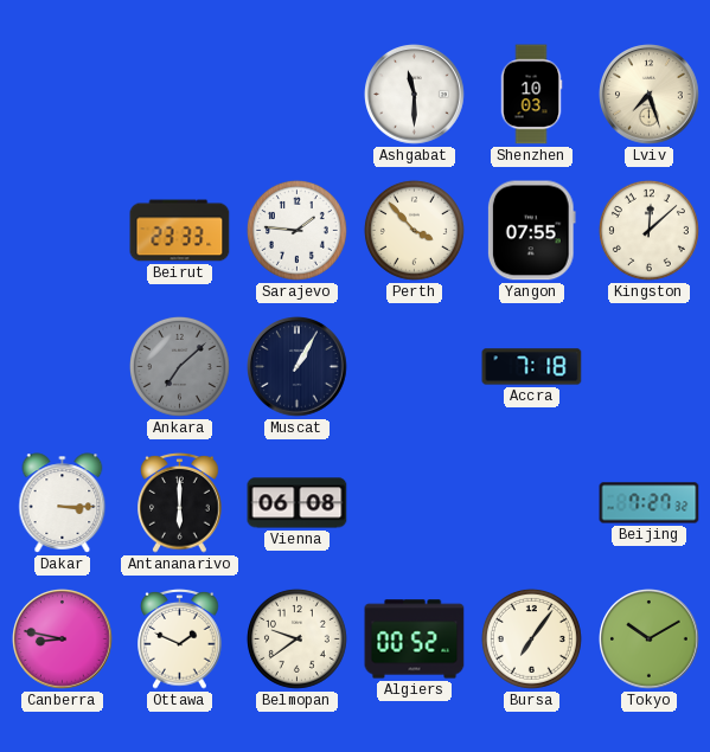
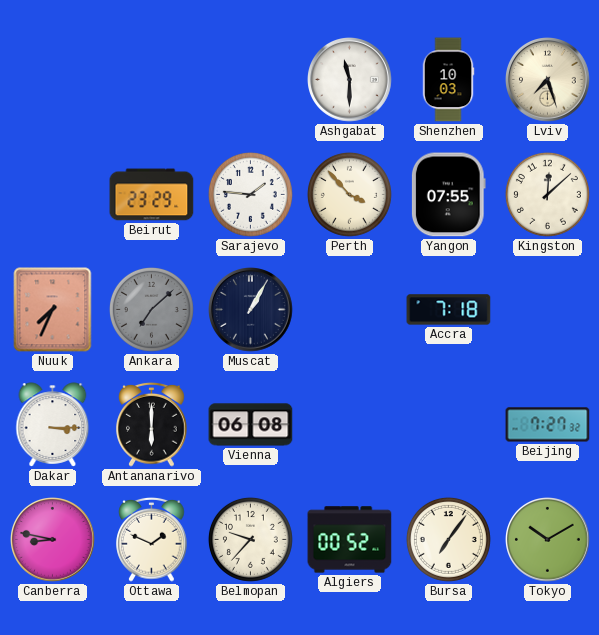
Beirut: 23:33 -> 23:29 (152, 195)
Nuuk: none -> 7:34 (53, 310)
Belmopan: 9:39 -> 9:37 (250, 539)
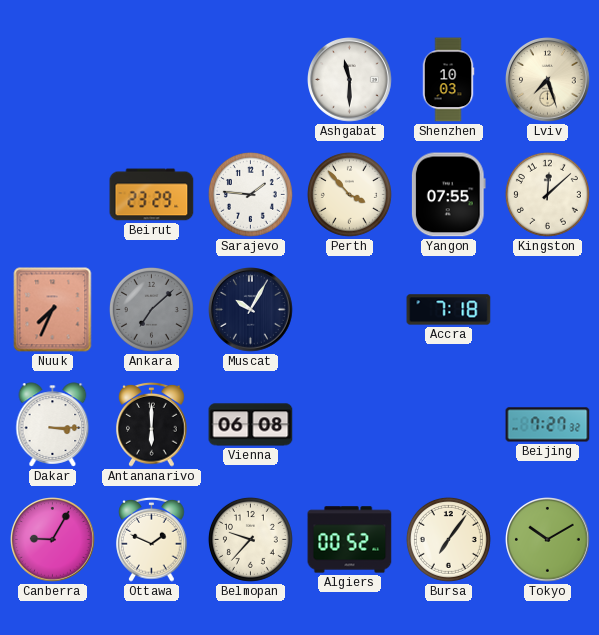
Muscat: 1:05 -> 10:05 (251, 310)
Canberra: 8:47 -> 9:05 (53, 540)
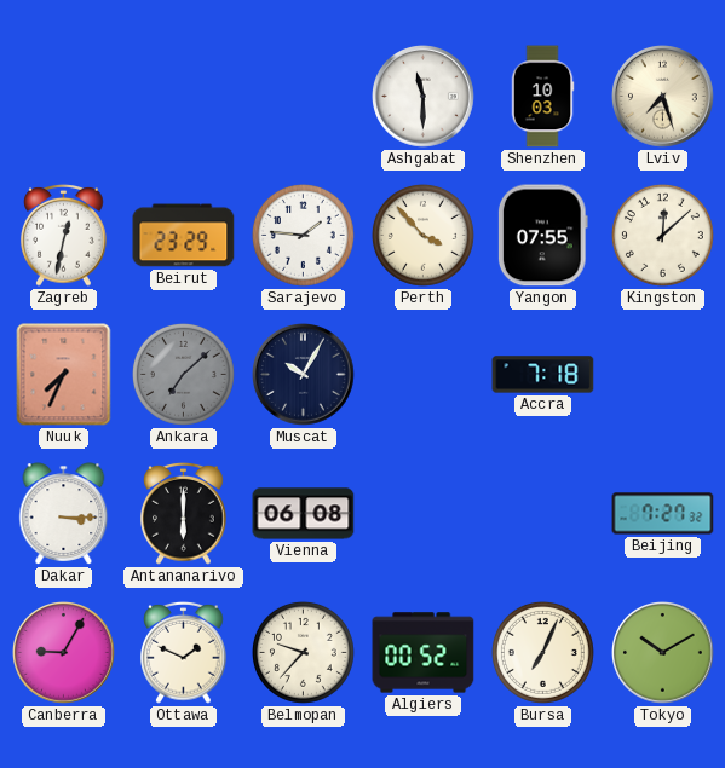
Zagreb: none -> 12:32 (64, 235)
Bursa: 7:06 -> 7:04 (542, 652)
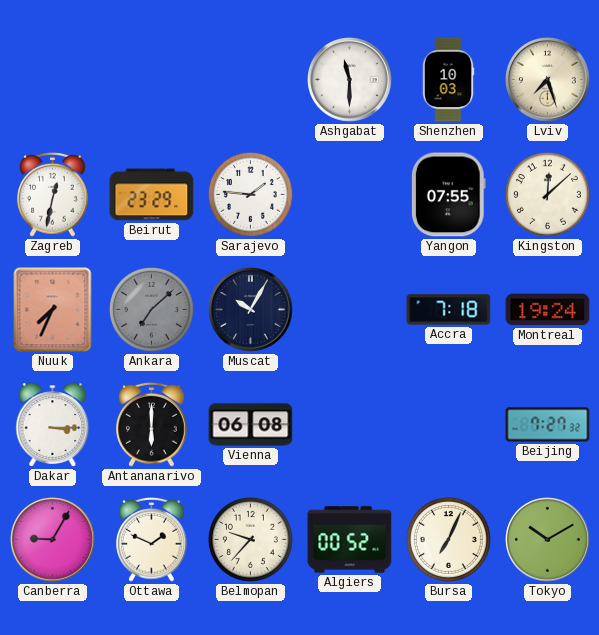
Perth: 3:53 -> none (422, 235)
Montreal: none -> 19:24 (548, 310)
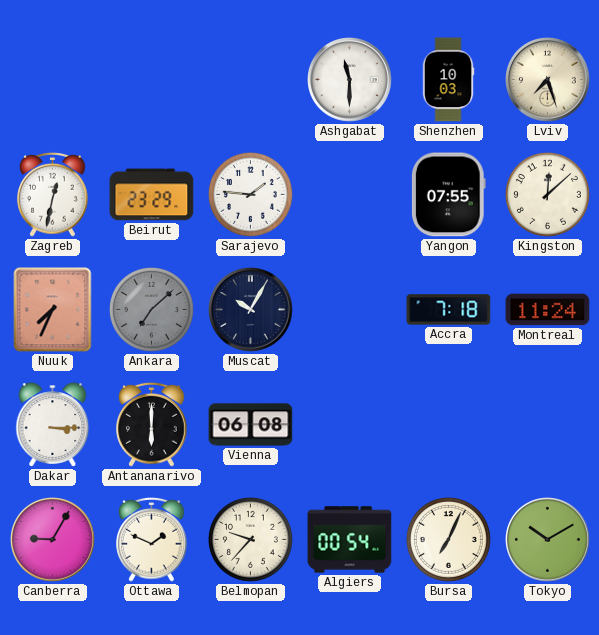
Montreal: 19:24 -> 11:24 (548, 310)
Beijing: 7:27 -> none (548, 425)
Algiers: 00:52 -> 00:54 (350, 540)
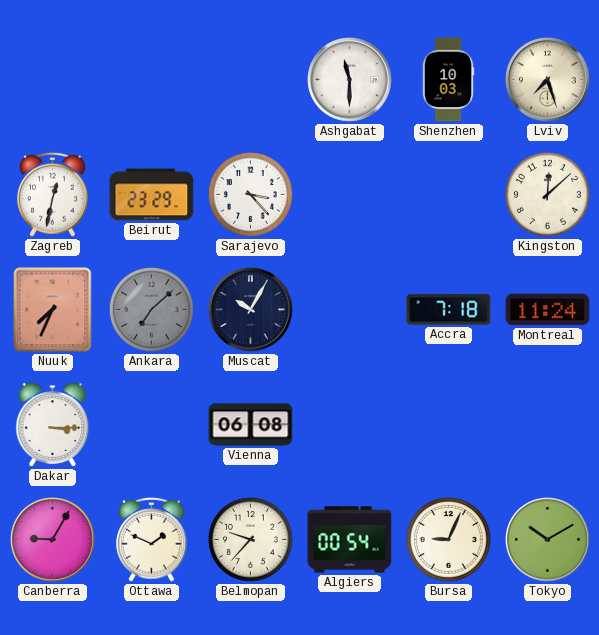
Sarajevo: 1:46 -> 3:23 (250, 194)
Yangon: 07:55 -> none (448, 195)
Antananarivo: 6:00 -> none (152, 424)
Bursa: 7:04 -> 9:04 (448, 539)
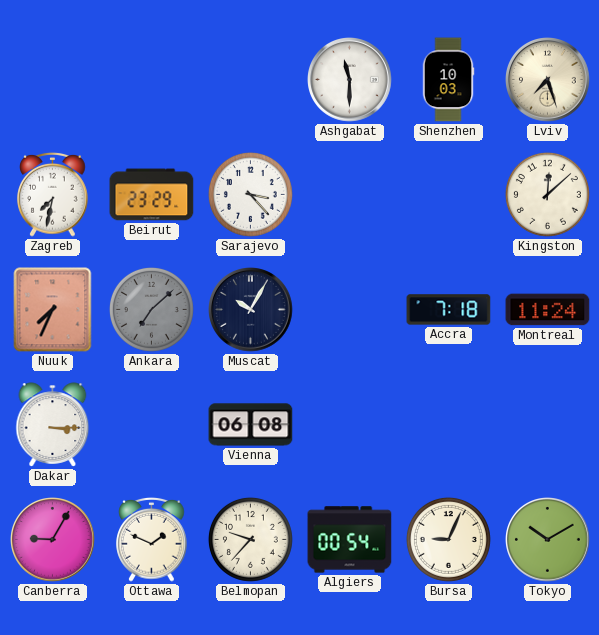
Zagreb: 12:32 -> 7:32 (53, 194)
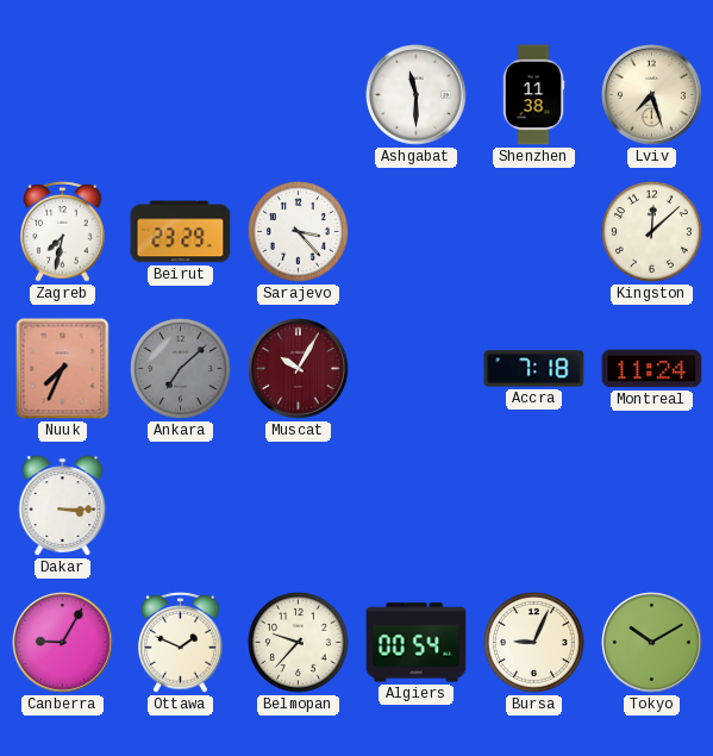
Shenzhen: 10:03 -> 11:38 (533, 95)
Muscat dial: navy -> burgundy (299, 369)
Vienna: 06:08 -> none (251, 425)
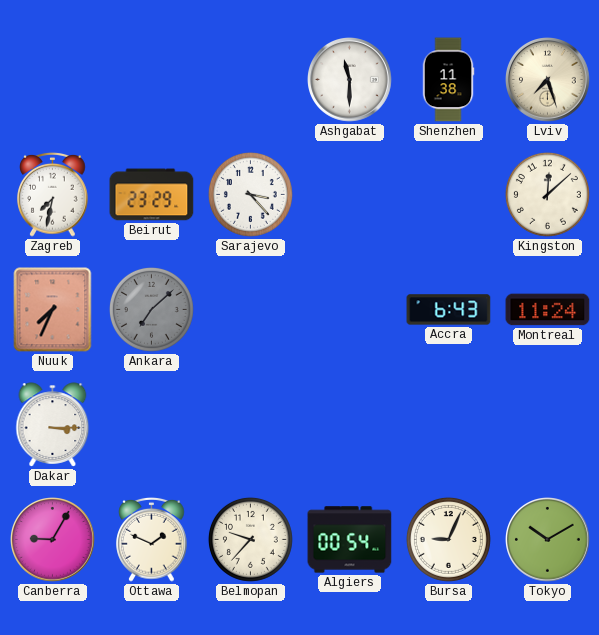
Muscat: 10:05 -> none (299, 369)
Accra: 7:18 -> 6:43 (449, 310)
